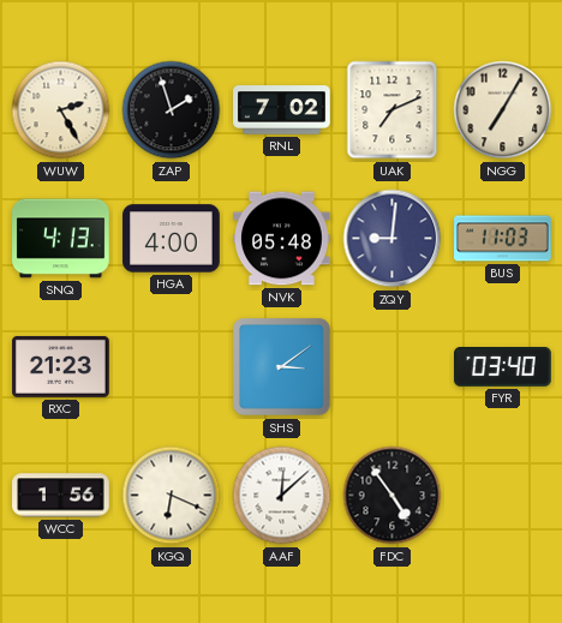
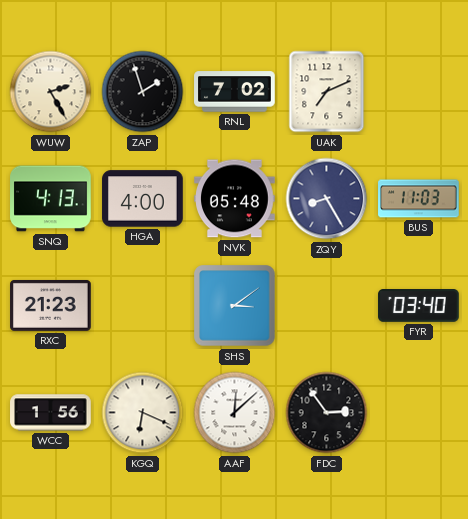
NGG: 7:05 -> none (503, 110)
ZQY: 9:01 -> 8:25 (327, 199)
FDC: 4:54 -> 2:54 (327, 413)
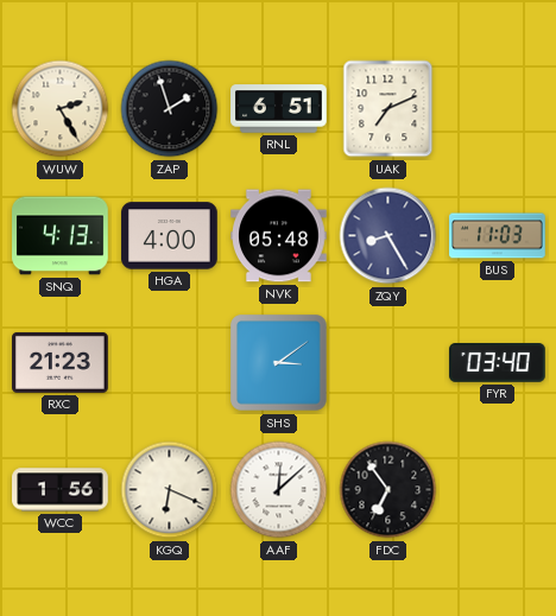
RNL: 7:02 -> 6:51 (279, 109)
FDC: 2:54 -> 6:54 (388, 490)
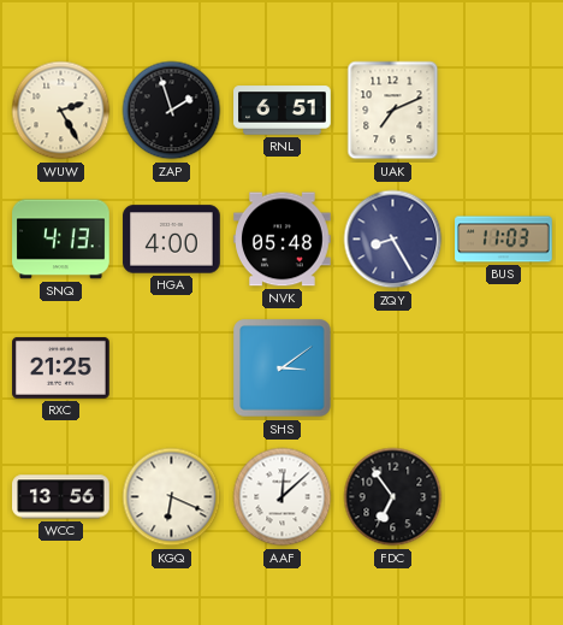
RXC: 21:23 -> 21:25 (61, 367)
FYR: 03:40 -> none (498, 363)
WCC: 1:56 -> 13:56 (61, 497)
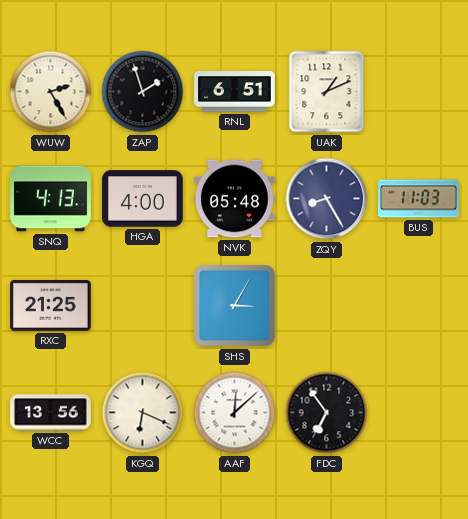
UAK: 7:11 -> 1:11 (327, 92)
SHS: 3:09 -> 3:05 (235, 306)
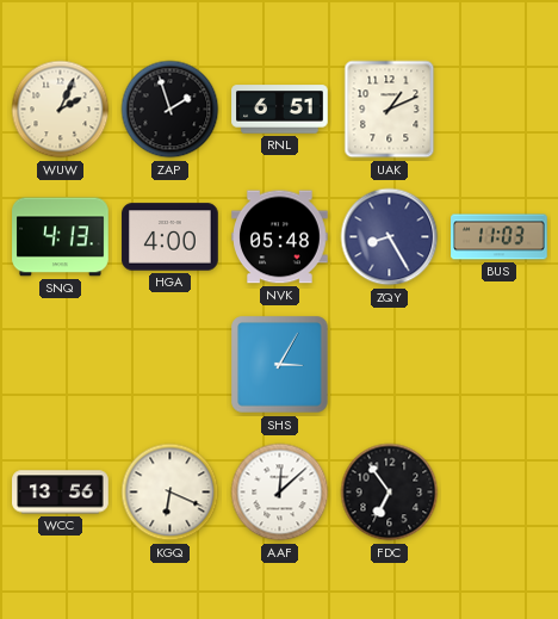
WUW: 2:25 -> 2:04 (61, 110)
RXC: 21:25 -> none (51, 305)
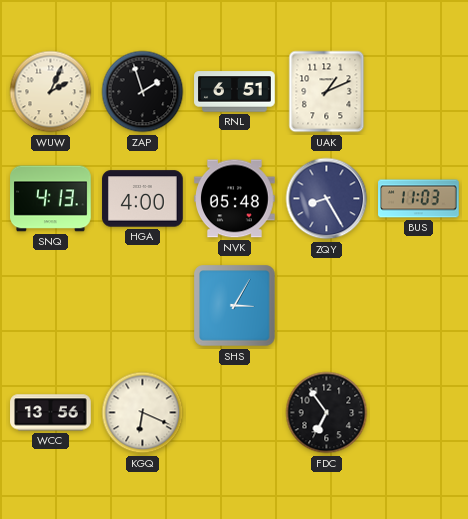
AAF: 12:08 -> none (280, 493)
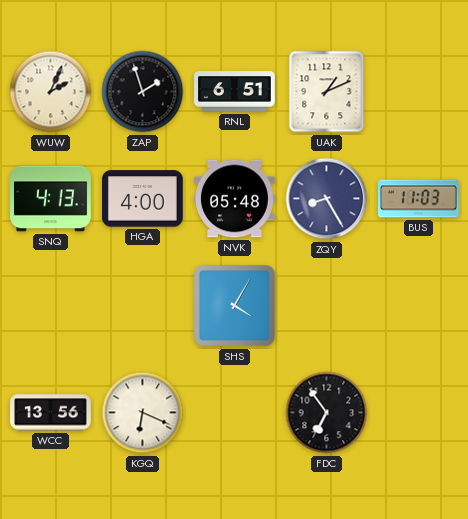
SHS: 3:05 -> 4:05 (235, 306)
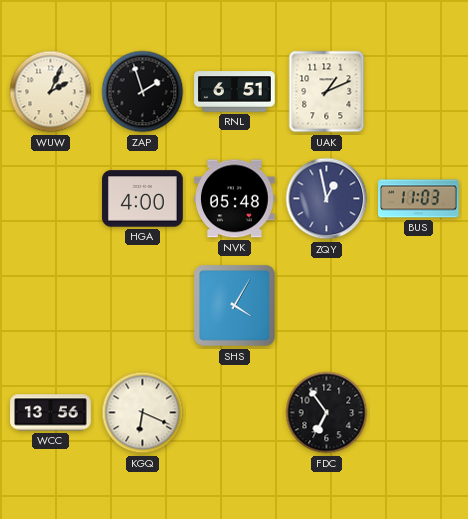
SNQ: 4:13 -> none (51, 199)
ZQY: 8:25 -> 12:58 (327, 199)
